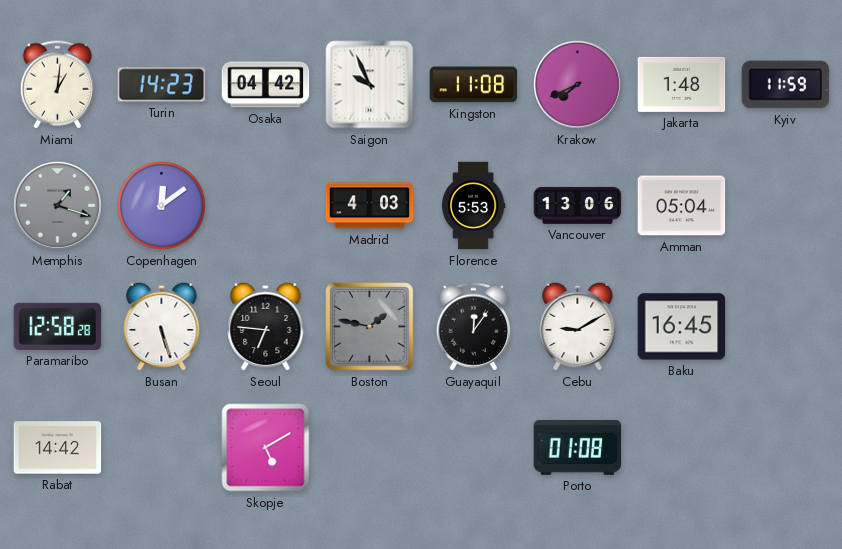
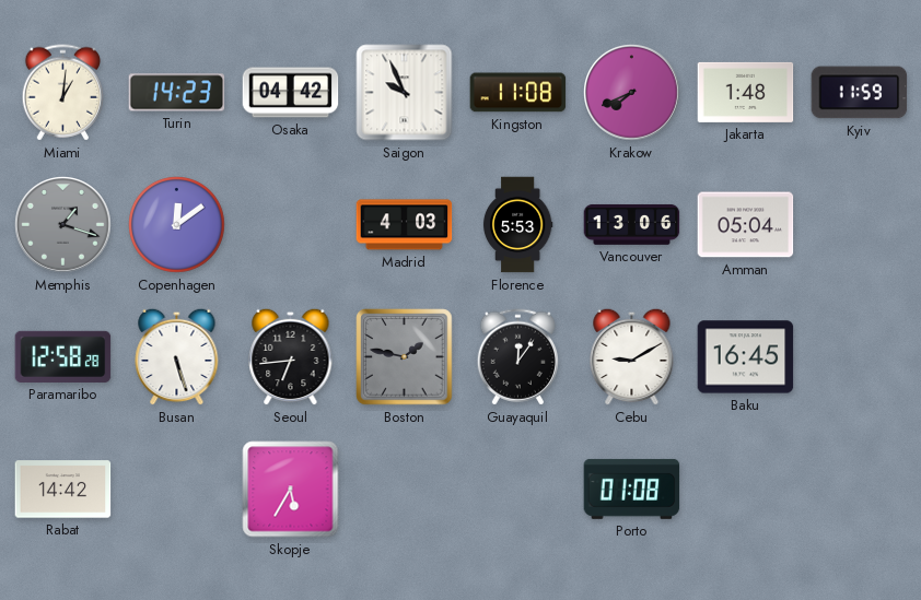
Seoul: 6:46 -> 6:44 (291, 356)
Skopje: 5:10 -> 5:35 (291, 490)
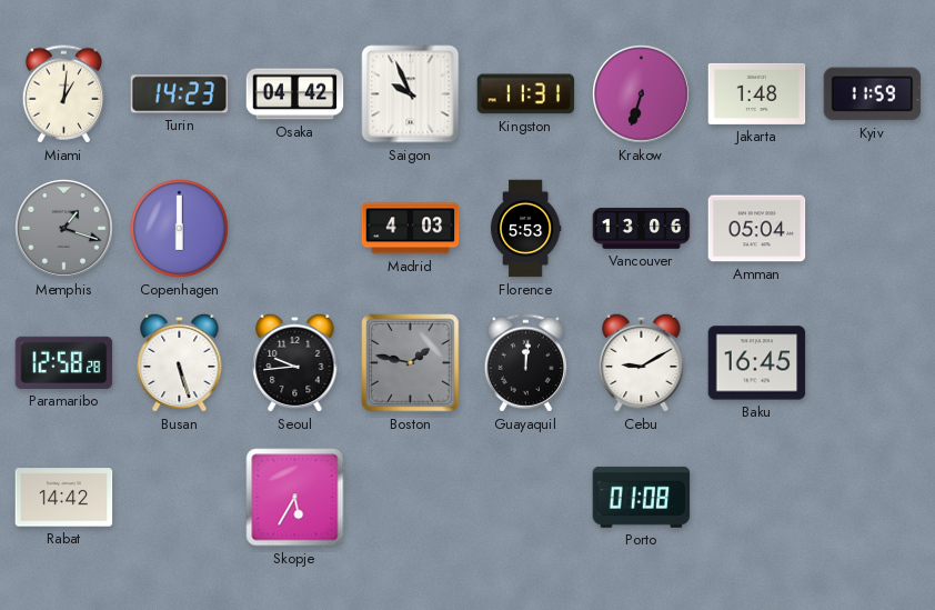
Kingston: 11:08 -> 11:31 (526, 94)
Krakow: 7:41 -> 6:33 (642, 94)
Copenhagen: 12:09 -> 6:00 (180, 229)
Seoul: 6:44 -> 9:44 (295, 362)
Guayaquil: 12:06 -> 12:01 (525, 363)
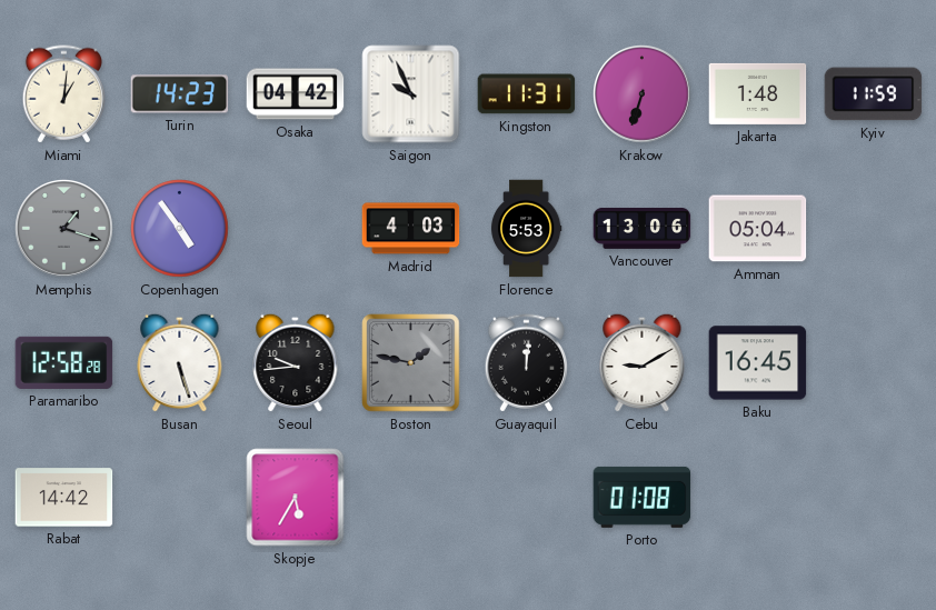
Copenhagen: 6:00 -> 4:54 (180, 229)
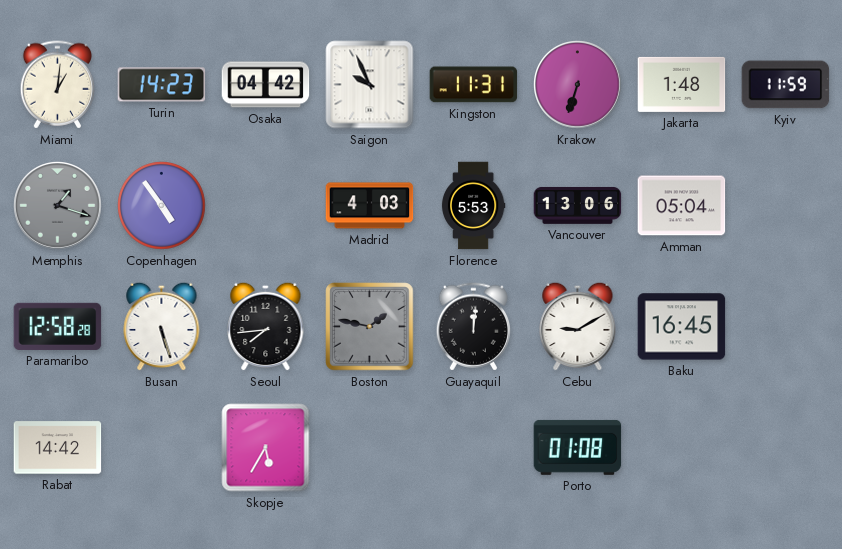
Seoul: 9:44 -> 7:44 (266, 326)
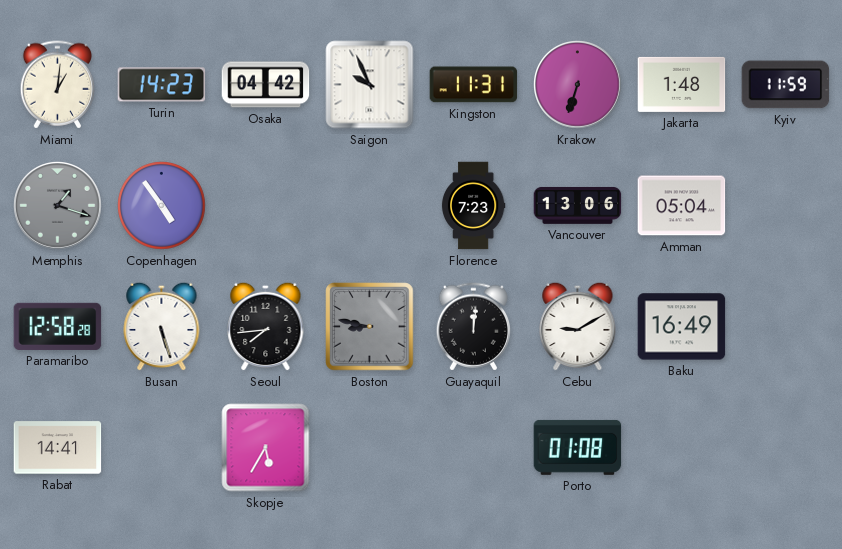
Madrid: 4:03 -> none (370, 206)
Florence: 5:53 -> 7:23 (473, 206)
Boston: 1:47 -> 8:47 (370, 327)
Baku: 16:45 -> 16:49 (682, 327)
Rabat: 14:42 -> 14:41 (58, 448)
